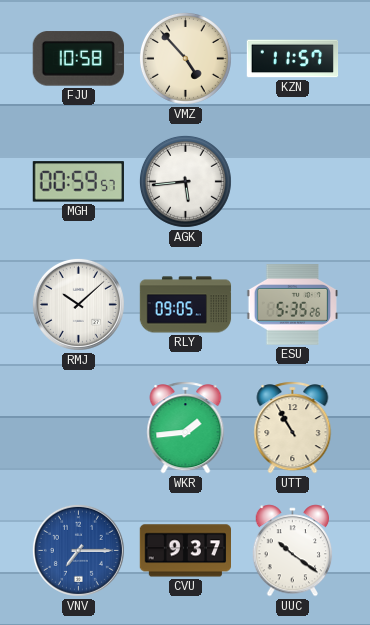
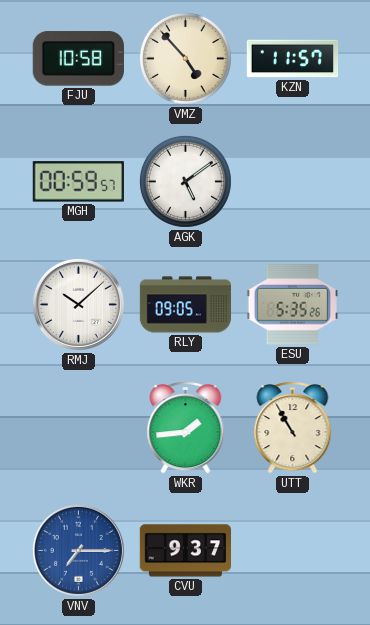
AGK: 5:44 -> 5:09 (185, 181)
UUC: 10:21 -> none (293, 551)
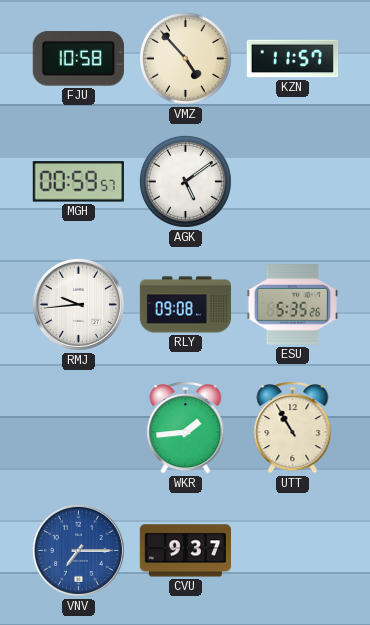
RMJ: 10:08 -> 9:44 (78, 304)
RLY: 09:05 -> 09:08 (186, 305)
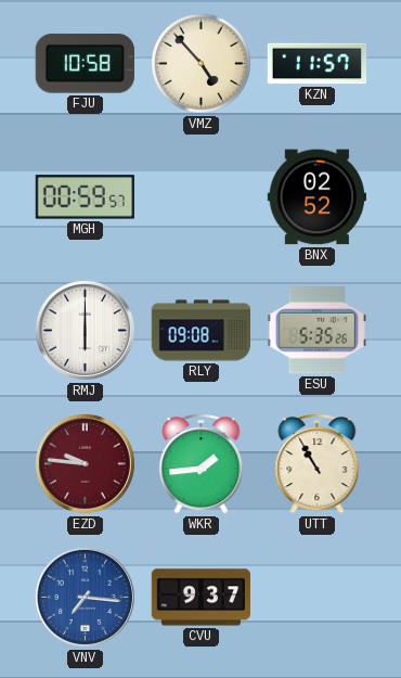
AGK: 5:09 -> none (185, 181)
BNX: none -> 02:52 (316, 197)
RMJ: 9:44 -> 6:00 (85, 330)
EZD: none -> 9:46 (85, 463)
VNV: 7:15 -> 7:16 (85, 597)
